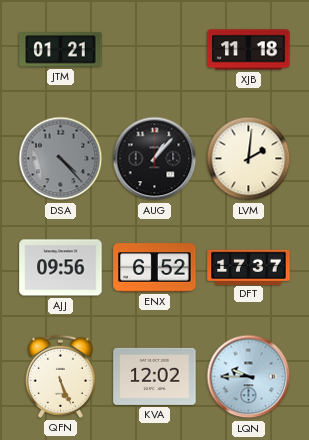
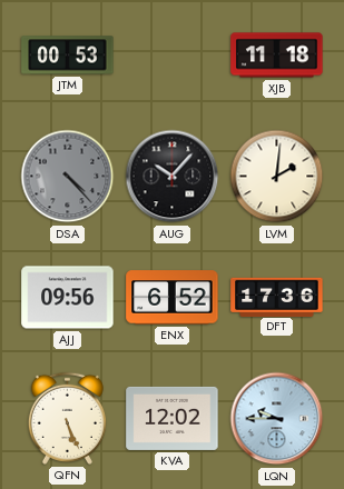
JTM: 01:21 -> 00:53 (68, 56)
AUG: 1:07 -> 10:07 (173, 177)
DFT: 17:37 -> 17:36 (277, 297)
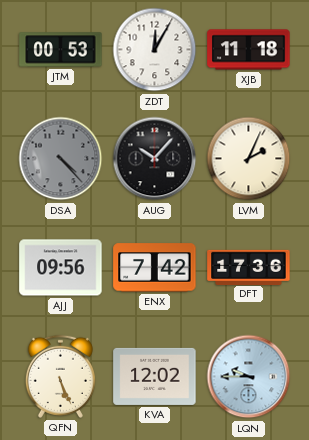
ZDT: none -> 12:05 (155, 50)
LVM: 2:01 -> 2:04 (249, 159)
ENX: 6:52 -> 7:42 (155, 268)
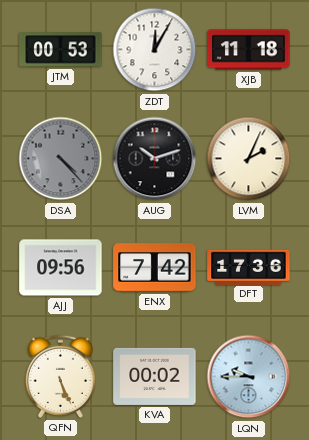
AUG: 10:07 -> 10:12 (155, 159)
KVA: 12:02 -> 00:02 (155, 376)
